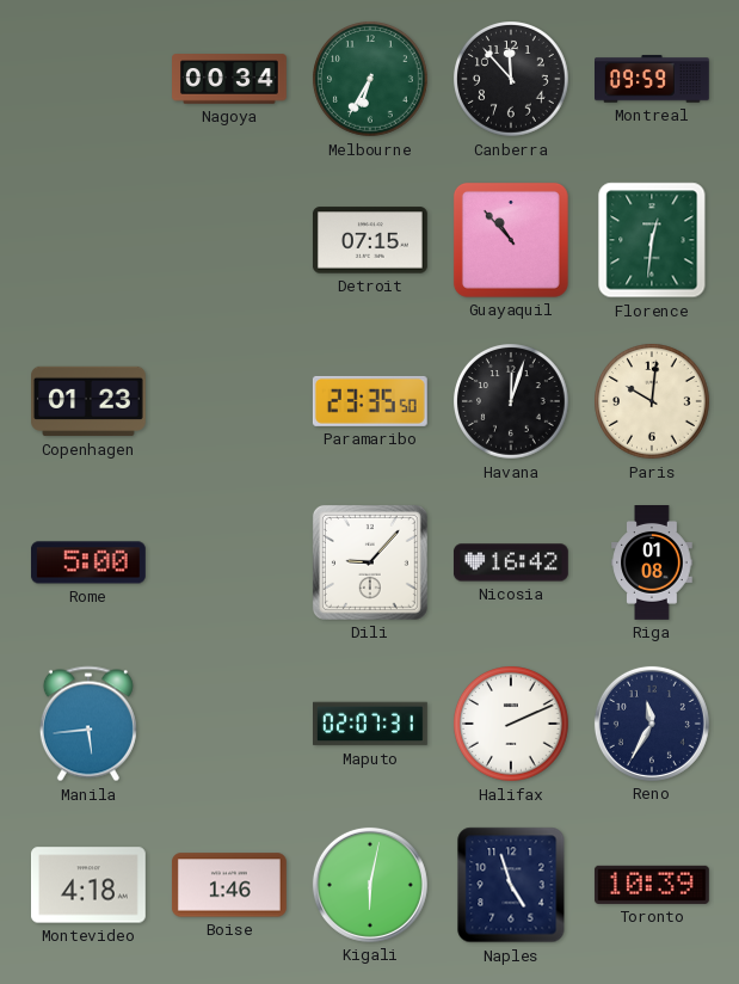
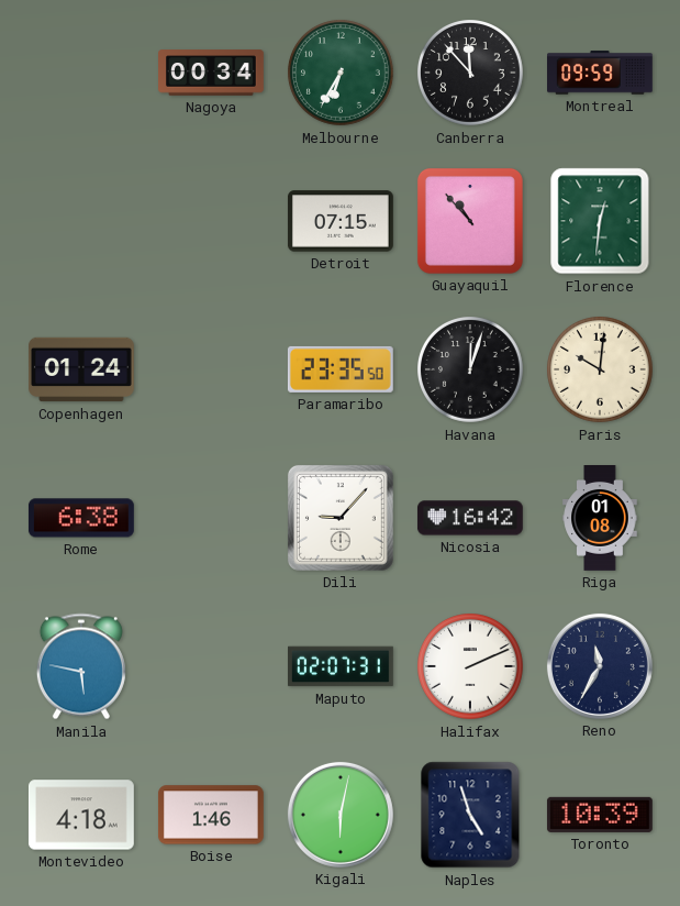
Copenhagen: 01:23 -> 01:24 (82, 369)
Rome: 5:00 -> 6:38 (81, 518)
Manila: 5:44 -> 5:47 (81, 666)
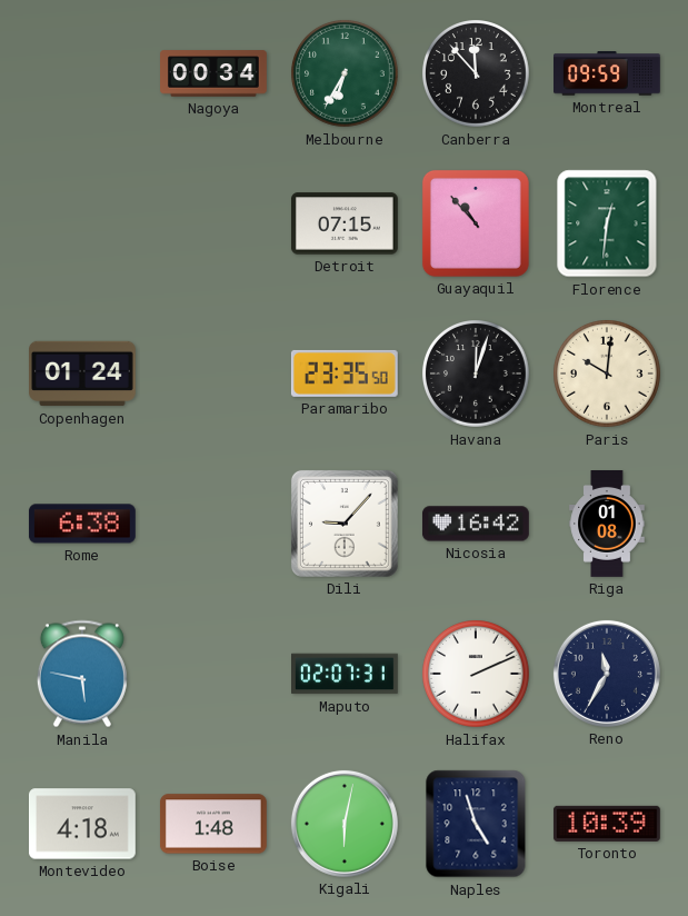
Boise: 1:46 -> 1:48 (213, 824)
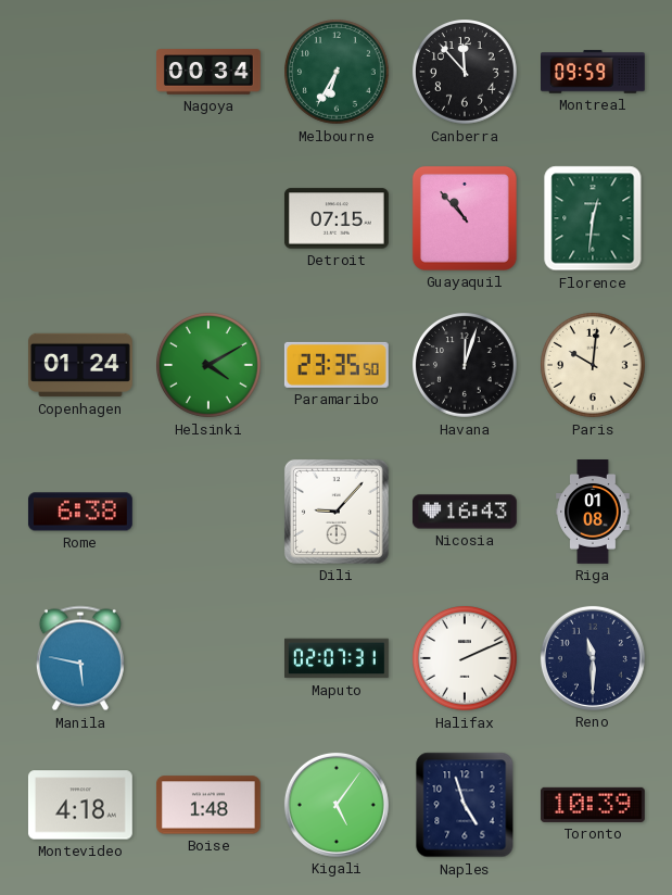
Helsinki: none -> 4:10 (210, 366)
Nicosia: 16:42 -> 16:43 (465, 512)
Reno: 11:35 -> 11:30 (593, 658)
Kigali: 6:02 -> 5:06 (337, 805)
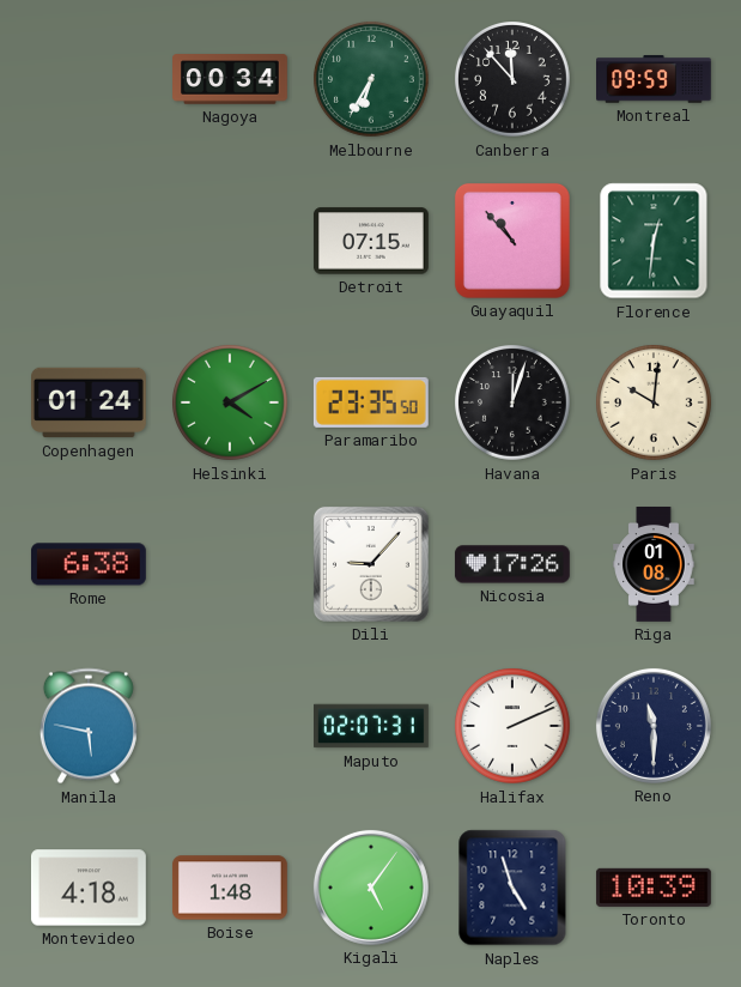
Nicosia: 16:43 -> 17:26 (512, 564)
